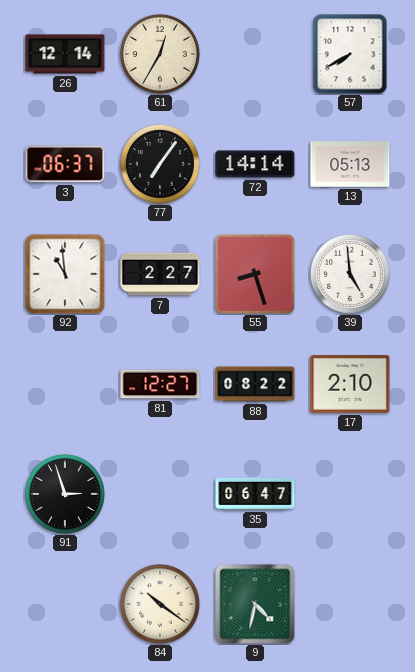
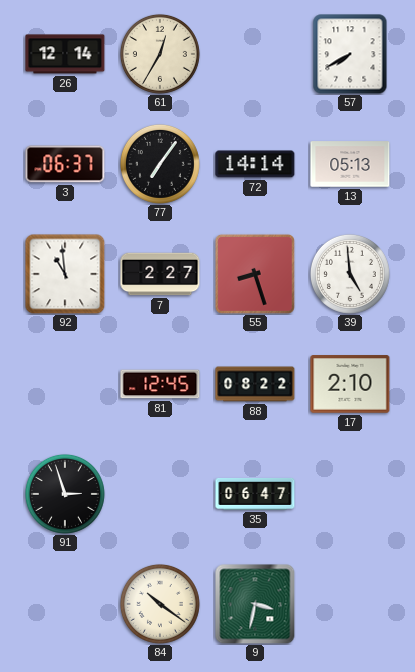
81: 12:27 -> 12:45 (160, 384)
9: 4:32 -> 3:32 (255, 604)
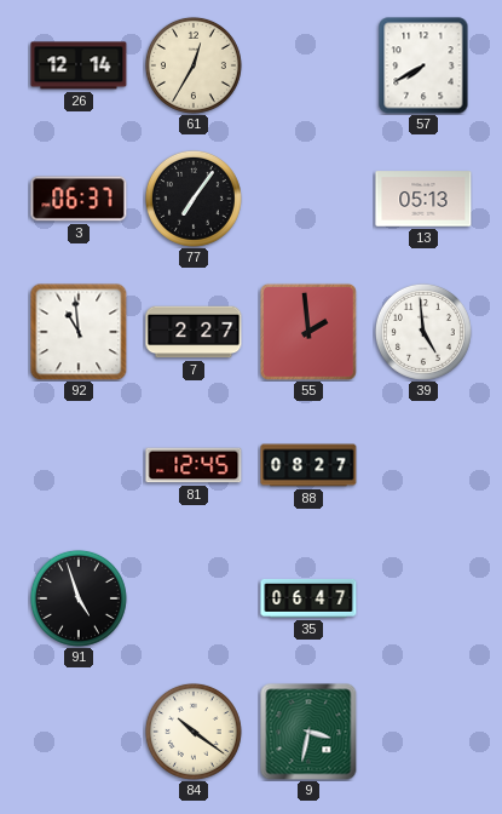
72: 14:14 -> none (255, 164)
55: 8:27 -> 1:59 (308, 332)
88: 08:22 -> 08:27 (308, 465)
17: 2:10 -> none (350, 384)
91: 2:57 -> 4:57 (79, 598)
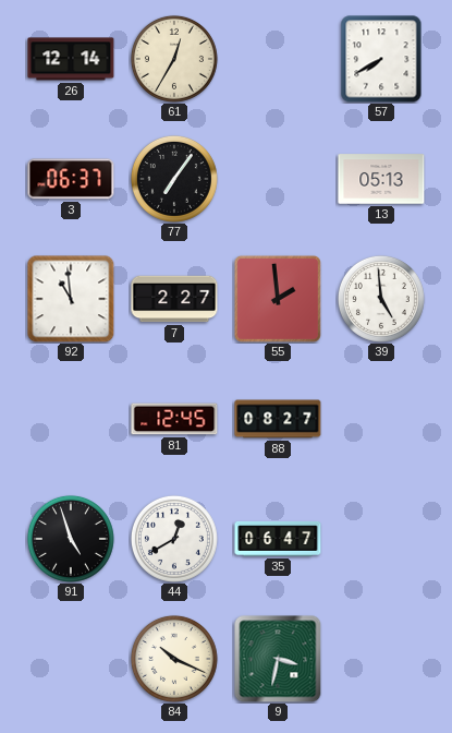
44: none -> 12:40 (174, 539)
84: 10:21 -> 10:19 (174, 659)
